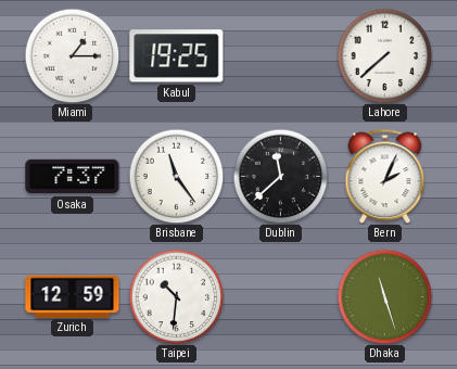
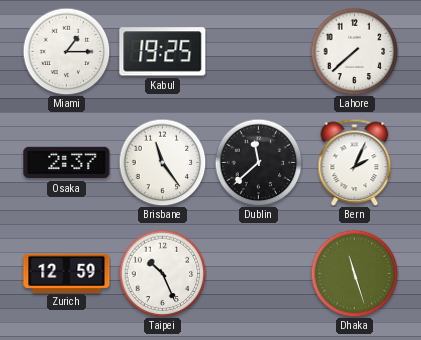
Osaka: 7:37 -> 2:37 (67, 163)
Taipei: 10:31 -> 10:26 (162, 273)
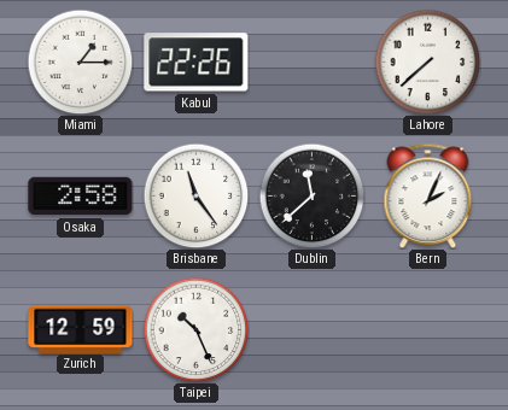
Kabul: 19:25 -> 22:26 (197, 63)
Osaka: 2:37 -> 2:58 (81, 197)
Dhaka: 11:27 -> none (354, 273)
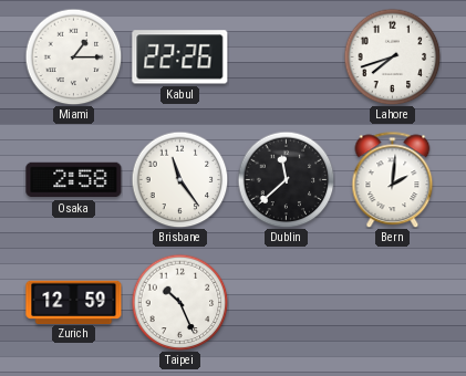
Lahore: 7:38 -> 7:42 (392, 56)
Bern: 2:04 -> 2:01 (393, 179)
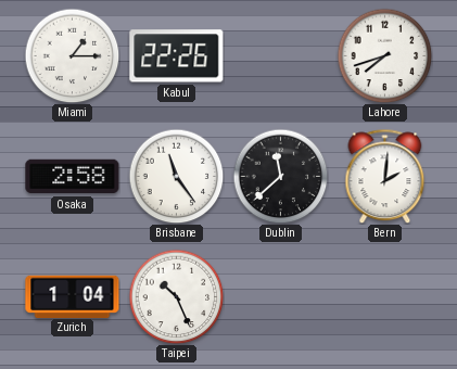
Zurich: 12:59 -> 1:04 (73, 296)
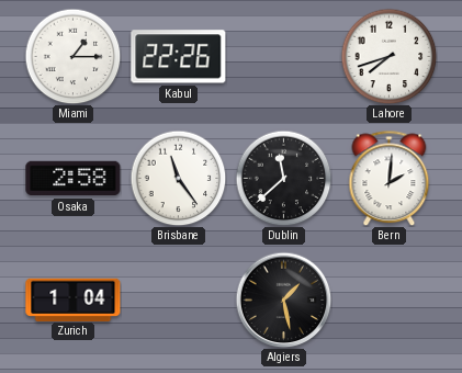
Taipei: 10:26 -> none (176, 296)
Algiers: none -> 1:28 (283, 299)
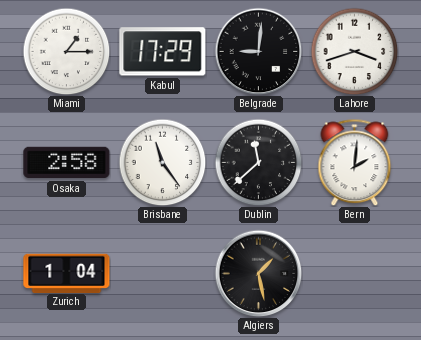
Kabul: 22:26 -> 17:29 (163, 52)
Belgrade: none -> 9:01 (258, 51)
Lahore: 7:42 -> 3:42 (354, 51)
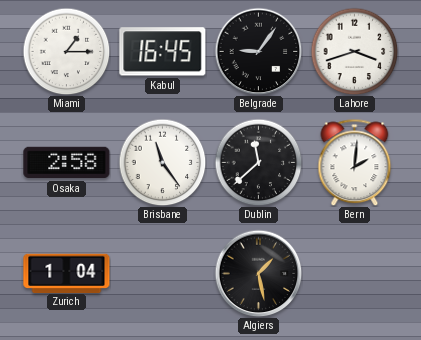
Kabul: 17:29 -> 16:45 (163, 52)
Belgrade: 9:01 -> 9:06 (258, 51)
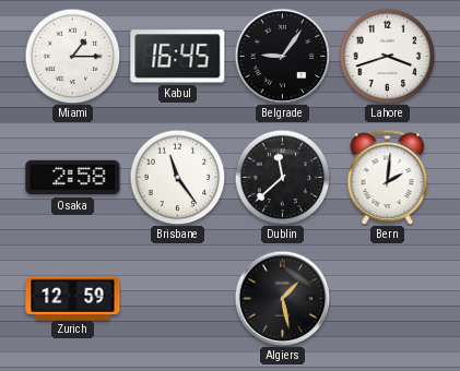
Zurich: 1:04 -> 12:59 (73, 298)
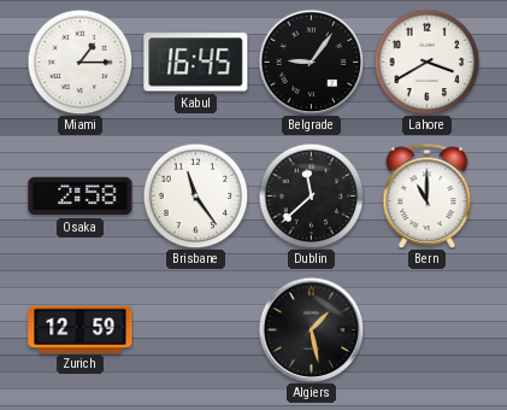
Lahore: 3:42 -> 3:40 (426, 61)
Bern: 2:01 -> 11:00 (428, 195)
